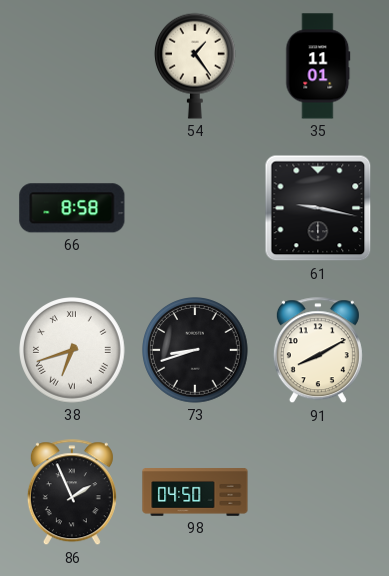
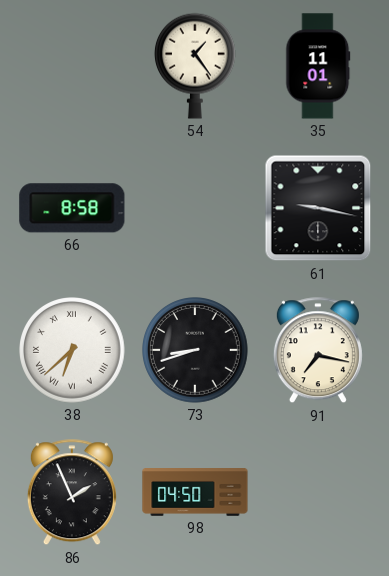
38: 6:42 -> 6:38 (73, 351)
91: 8:10 -> 7:17 (318, 351)
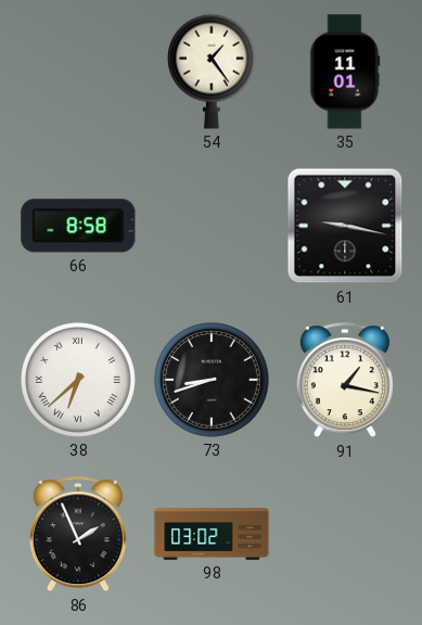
91: 7:17 -> 1:17 (345, 381)
98: 04:50 -> 03:02 (212, 534)
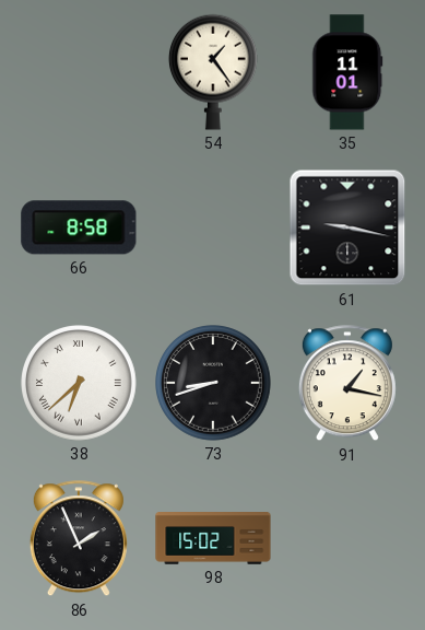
98: 03:02 -> 15:02 (213, 538)
